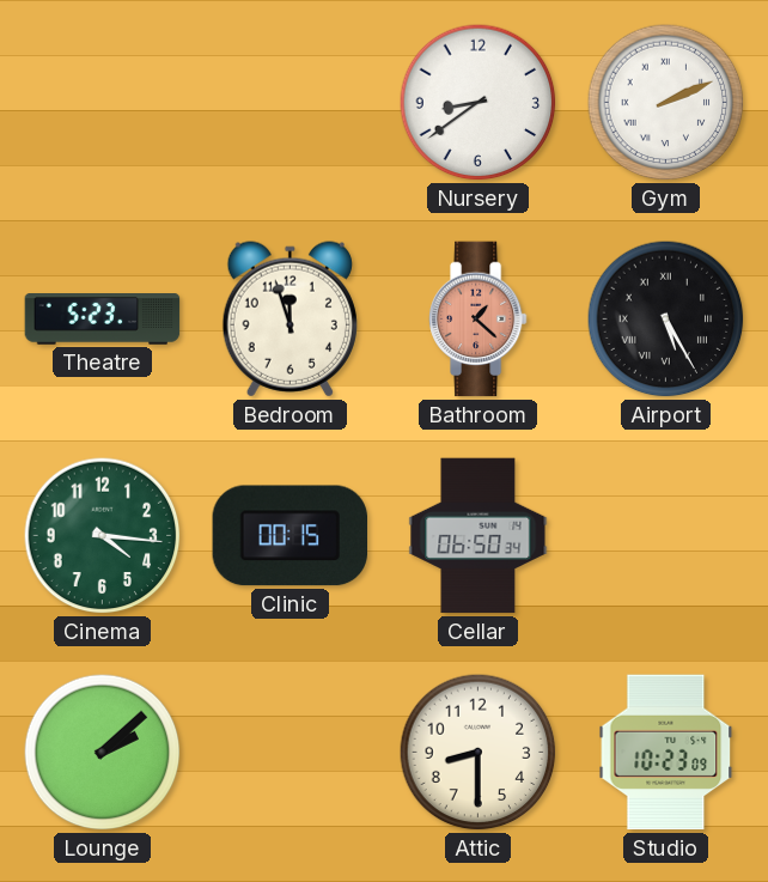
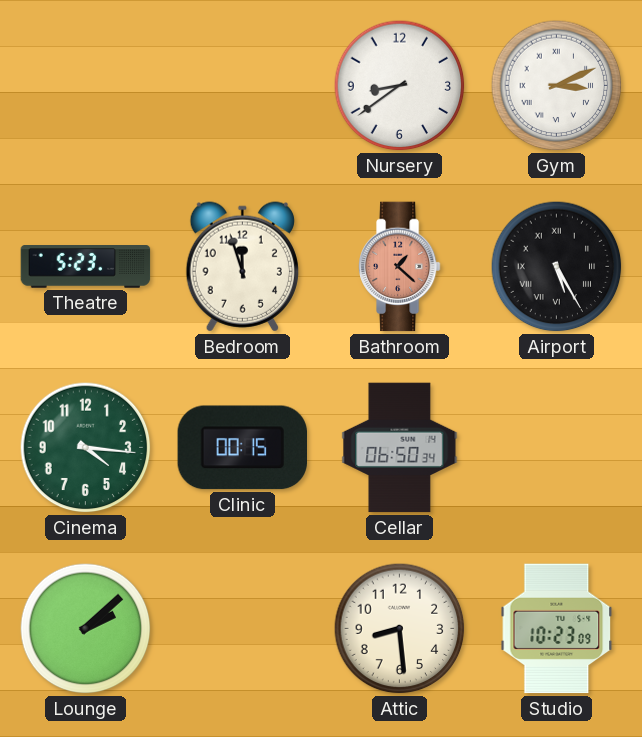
Gym: 2:11 -> 3:11 (557, 86)
Attic: 8:30 -> 8:29 (400, 629)
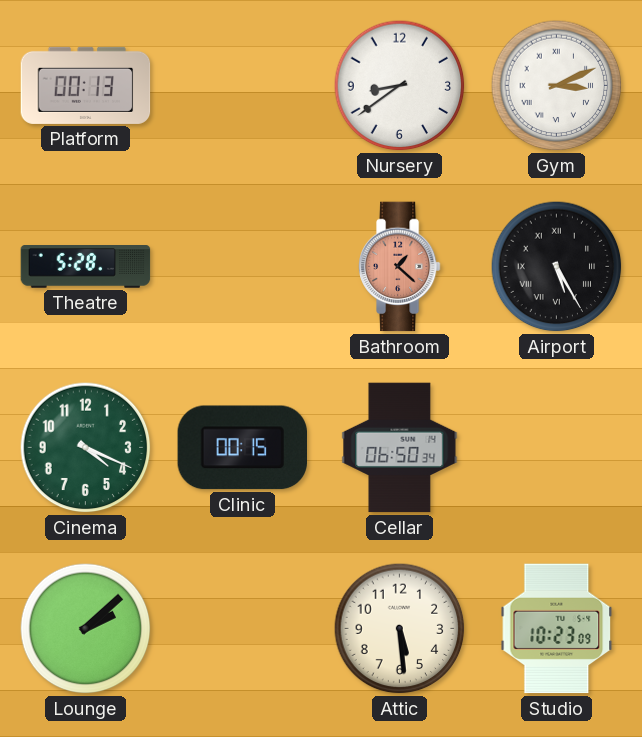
Platform: none -> 00:13 (86, 85)
Theatre: 5:23 -> 5:28 (86, 267)
Bedroom: 11:57 -> none (242, 267)
Cinema: 4:16 -> 4:19 (86, 448)
Attic: 8:29 -> 5:29 (400, 629)
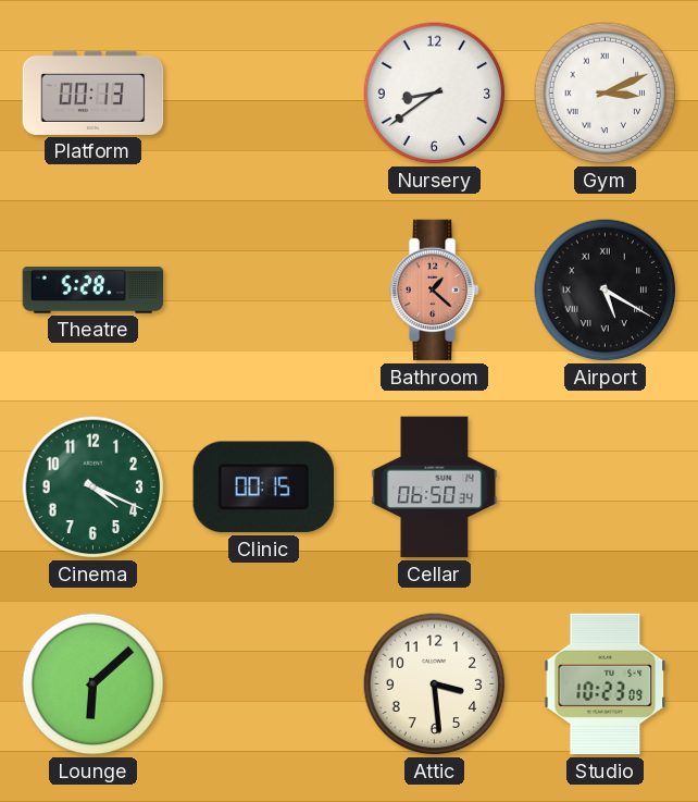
Airport: 5:25 -> 5:20 (606, 291)
Lounge: 2:08 -> 6:08 (94, 684)
Attic: 5:29 -> 3:29 (435, 684)
